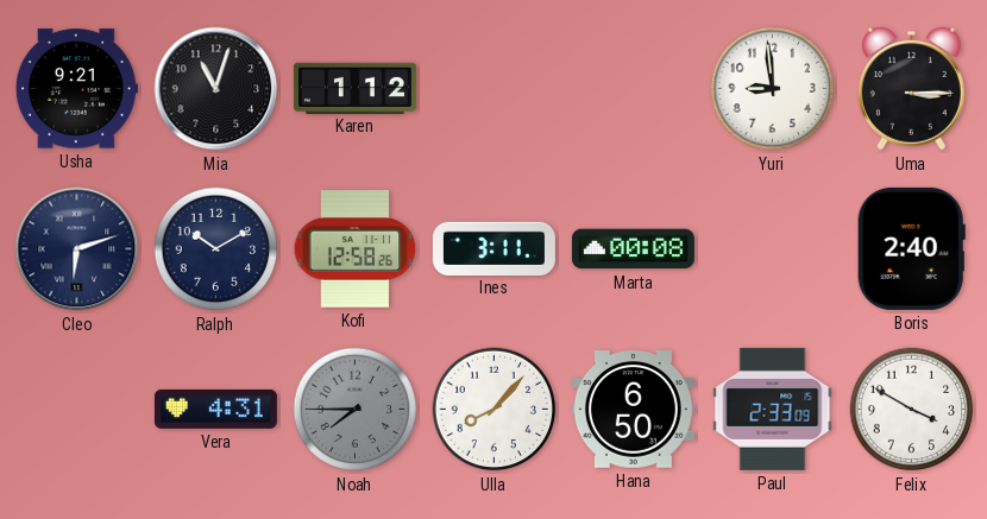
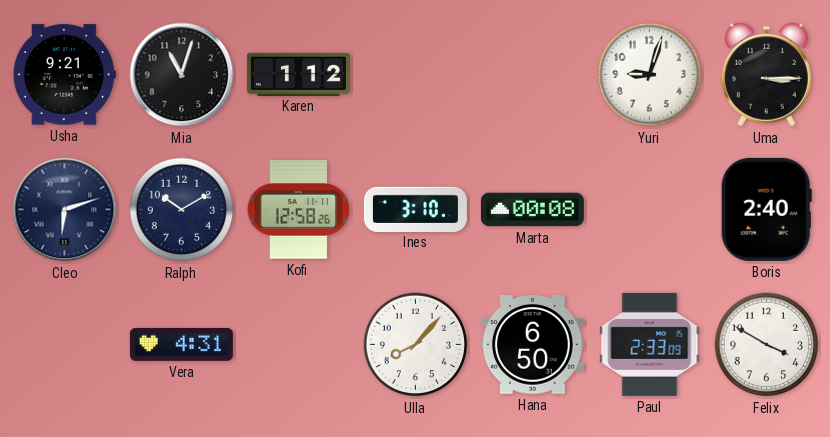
Yuri: 8:59 -> 9:03 (650, 75)
Ines: 3:11 -> 3:10 (415, 209)
Noah: 7:45 -> none (356, 410)
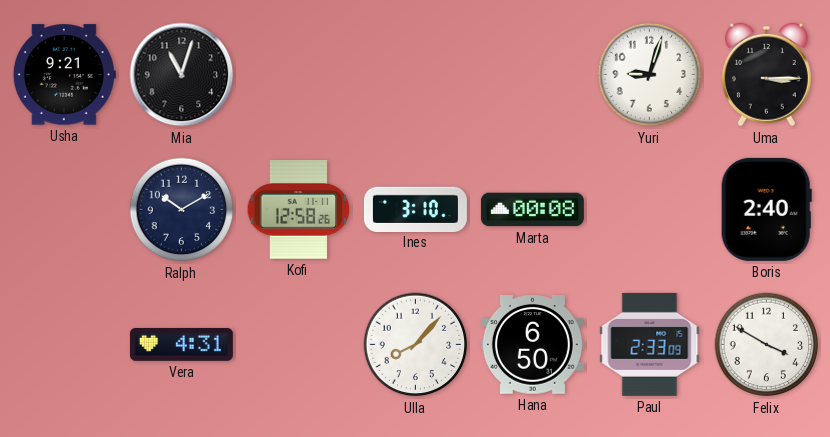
Karen: 1:12 -> none (298, 74)
Cleo: 6:12 -> none (65, 210)
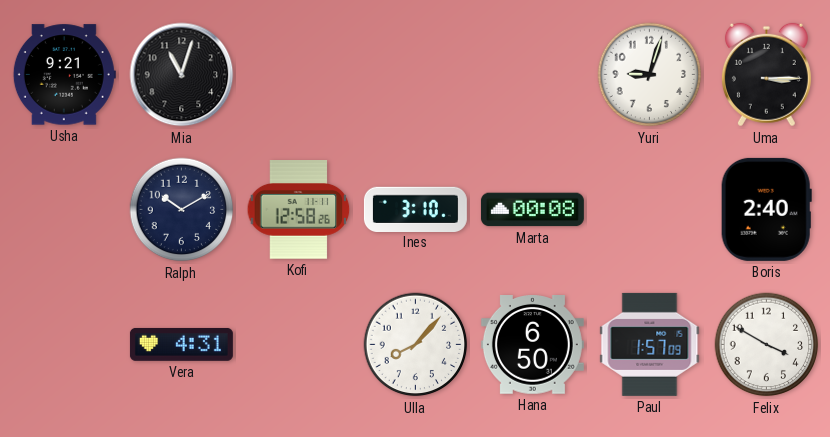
Paul: 2:33 -> 1:57 (650, 344)
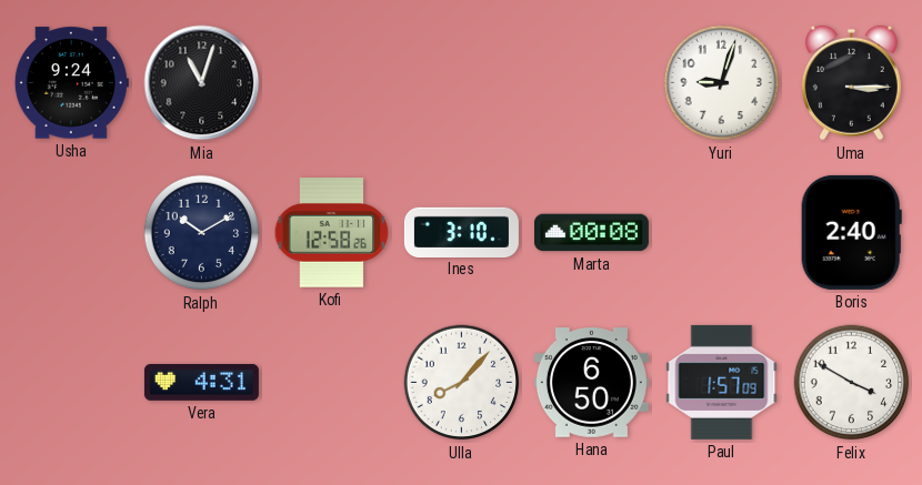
Usha: 9:21 -> 9:24 (71, 83)
